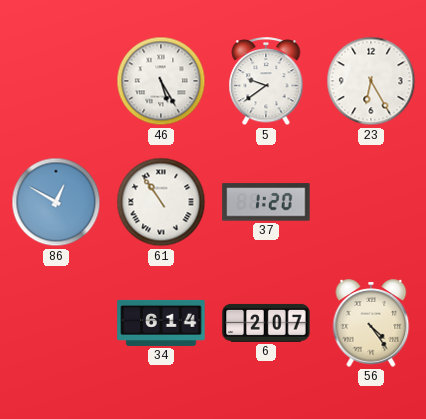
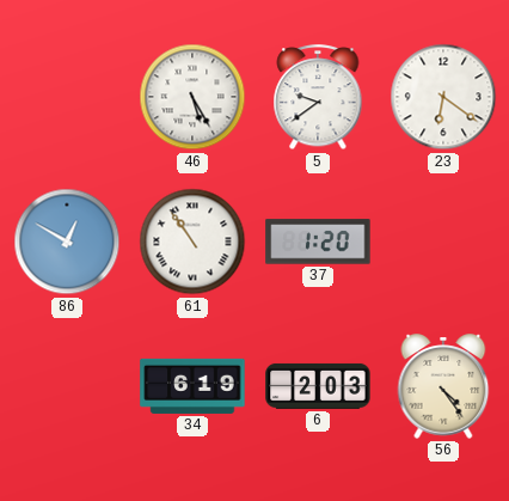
23: 6:25 -> 6:21 (443, 97)
34: 6:14 -> 6:19 (192, 386)
6: 2:07 -> 2:03 (318, 386)
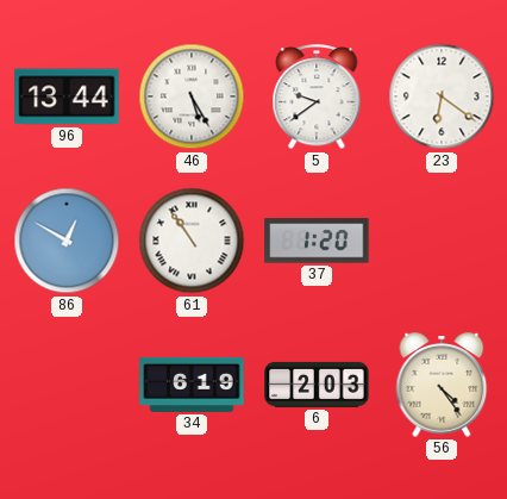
96: none -> 13:44 (67, 96)
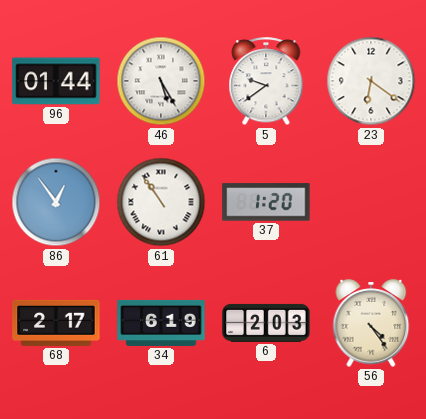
96: 13:44 -> 01:44 (56, 81)
86: 12:50 -> 12:54 (56, 202)
68: none -> 2:17 (56, 323)
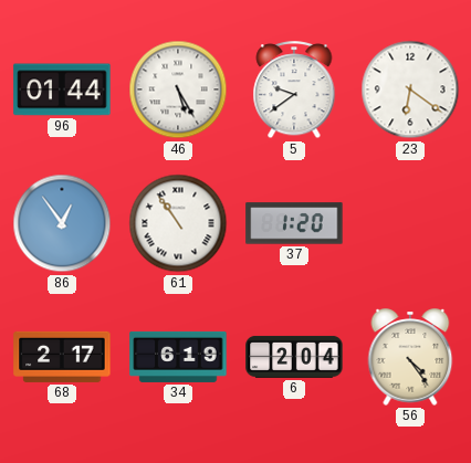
6: 2:03 -> 2:04 (294, 357)
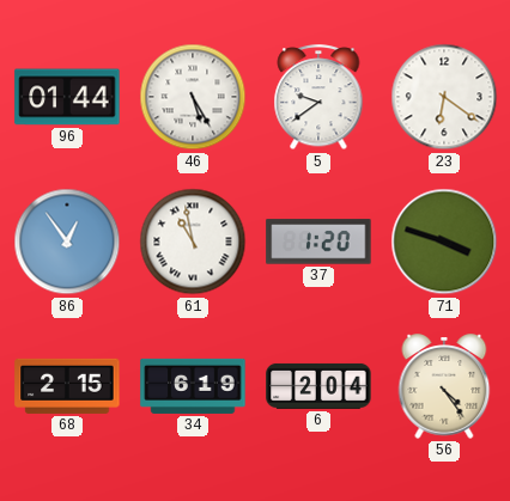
61: 10:54 -> 10:58 (193, 242)
71: none -> 3:48 (444, 242)
68: 2:17 -> 2:15 (67, 386)
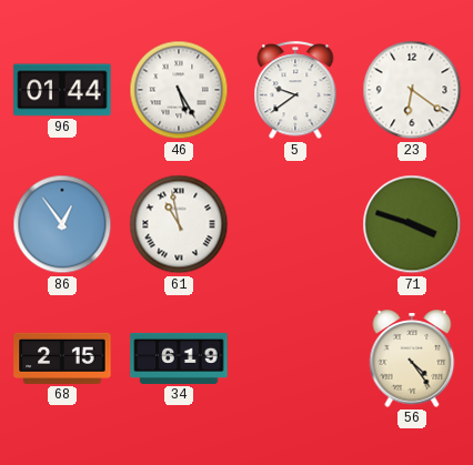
37: 1:20 -> none (318, 242)
6: 2:04 -> none (318, 386)
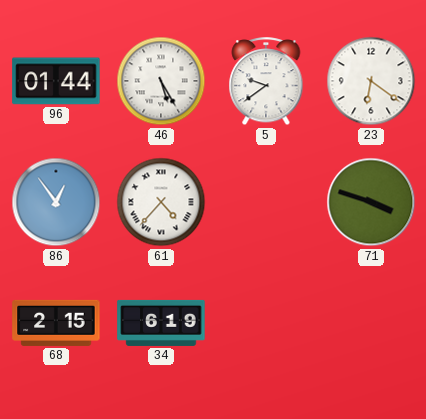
61: 10:58 -> 4:37 (161, 202)
56: 4:24 -> none (412, 358)
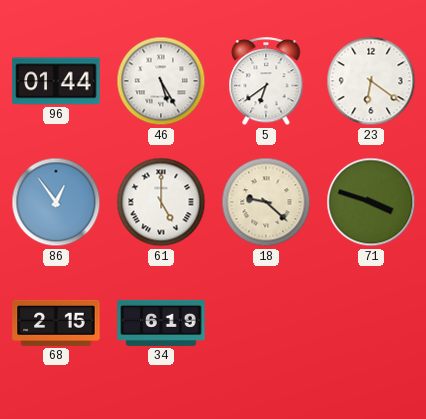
5: 9:39 -> 6:39 (266, 82)
61: 4:37 -> 5:00 (161, 202)
18: none -> 9:22 (266, 202)
